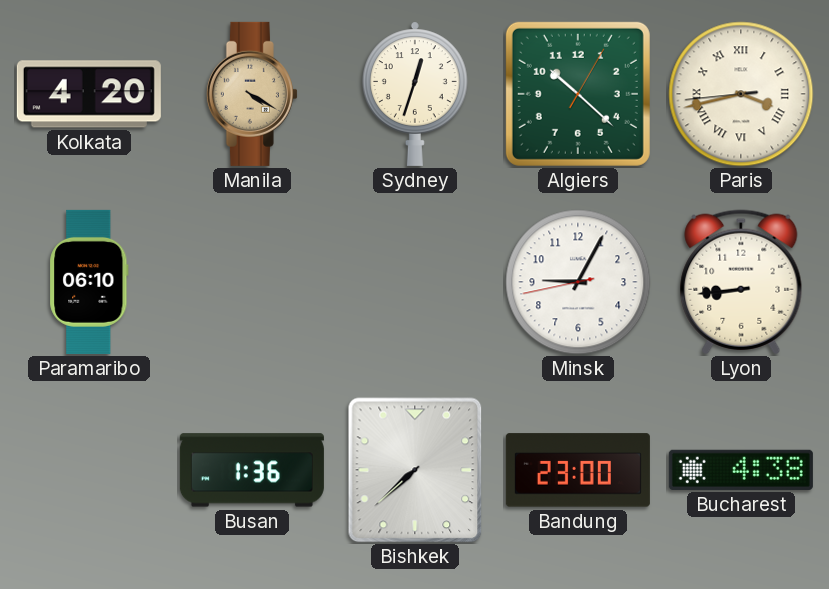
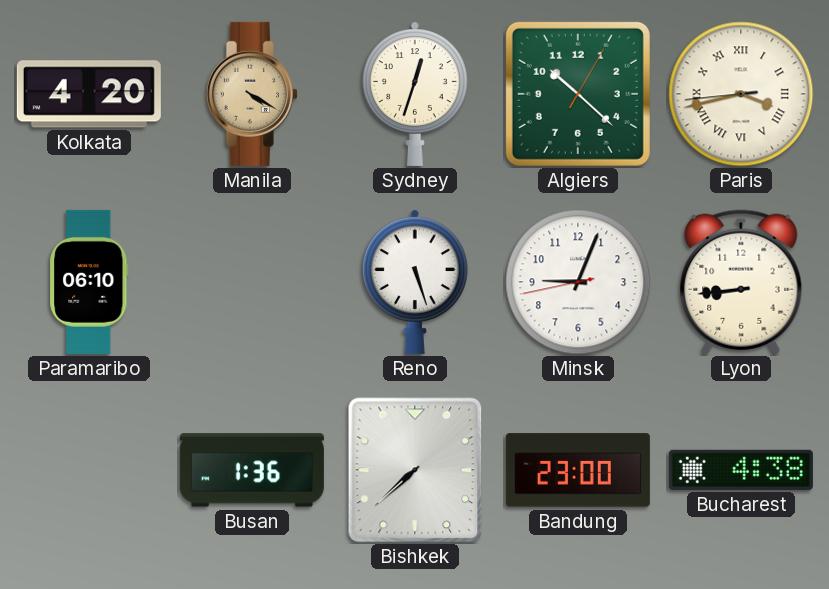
Reno: none -> 5:27 (415, 282)
Minsk: 9:04 -> 9:03 (578, 282)
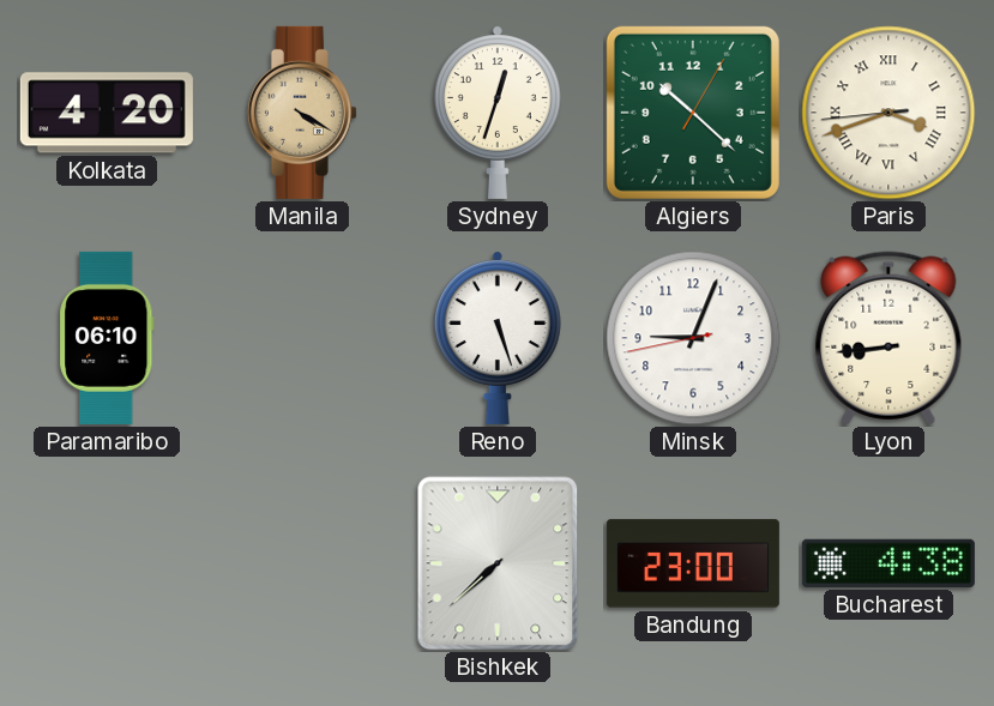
Paris: 3:42 -> 3:41 (888, 113)
Busan: 1:36 -> none (252, 470)
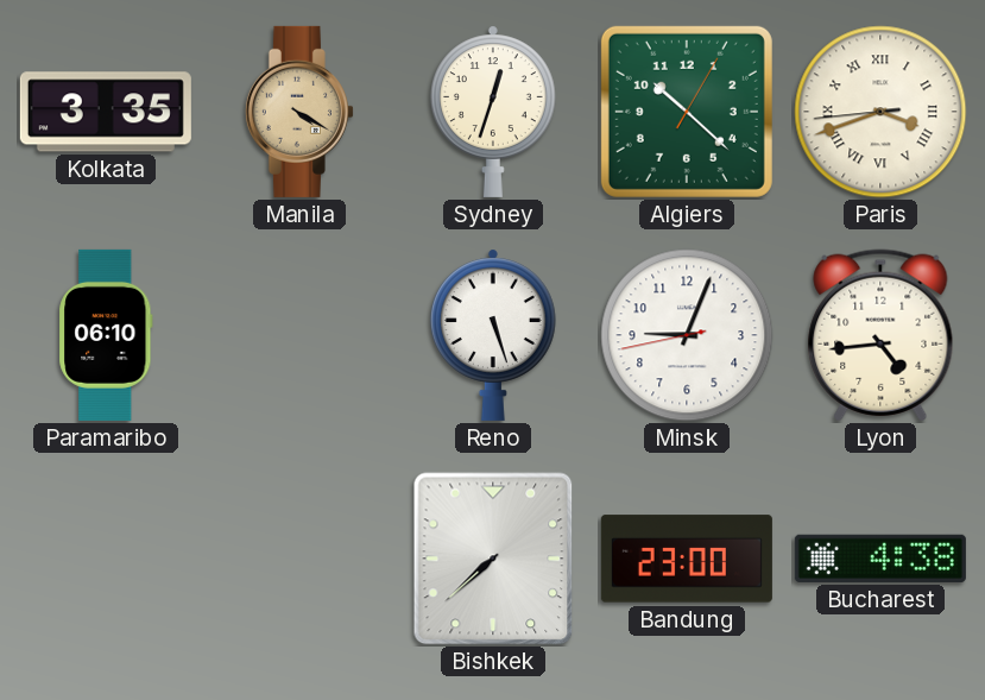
Kolkata: 4:20 -> 3:35 (106, 112)
Lyon: 8:44 -> 4:44 (880, 335)
